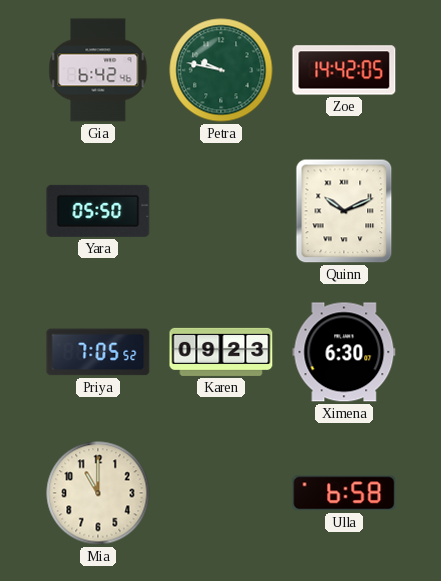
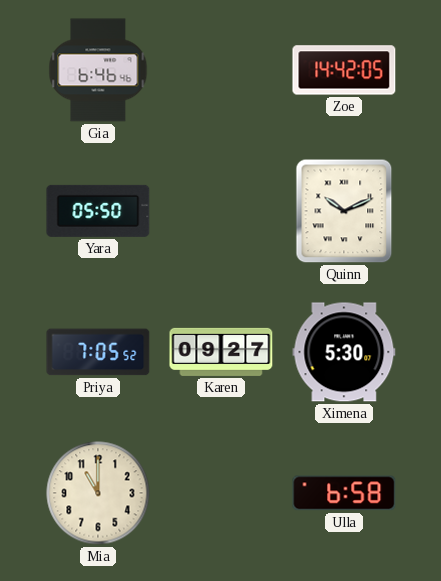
Gia: 6:42 -> 6:46 (98, 70)
Petra: 9:47 -> none (221, 70)
Karen: 09:23 -> 09:27 (221, 352)
Ximena: 6:30 -> 5:30 (344, 352)
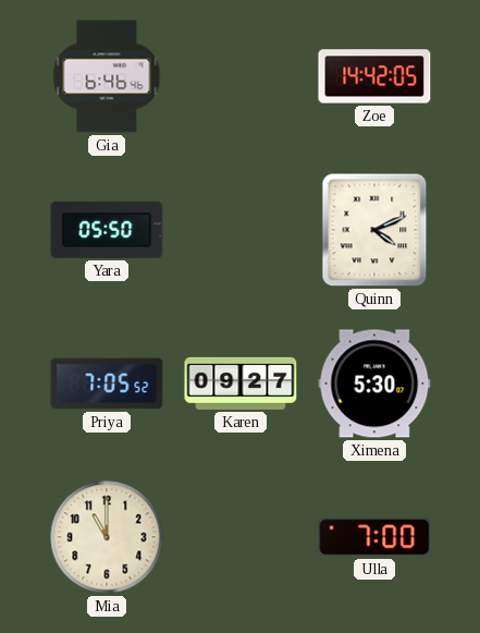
Quinn: 10:11 -> 4:11 (374, 230)
Ulla: 6:58 -> 7:00 (374, 537)
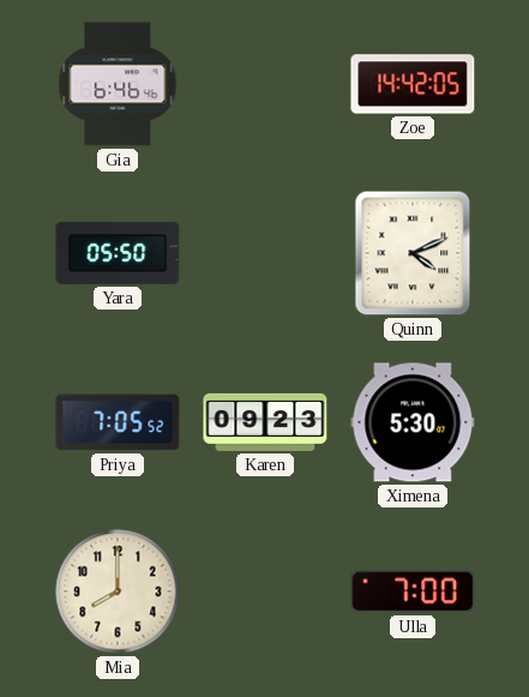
Karen: 09:27 -> 09:23 (265, 422)
Mia: 11:00 -> 8:00 (118, 591)
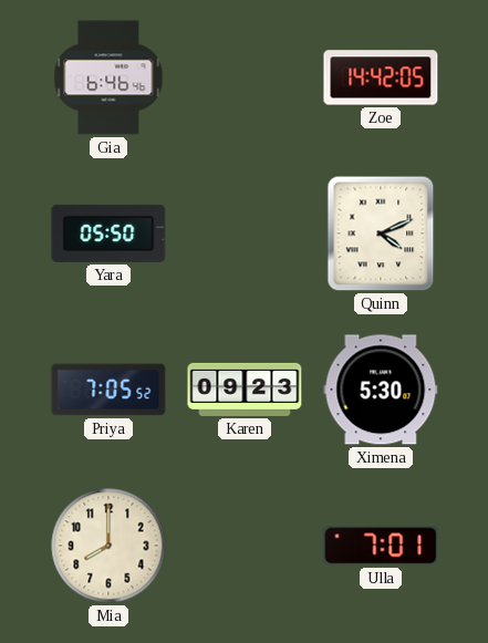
Ulla: 7:00 -> 7:01 (381, 546)
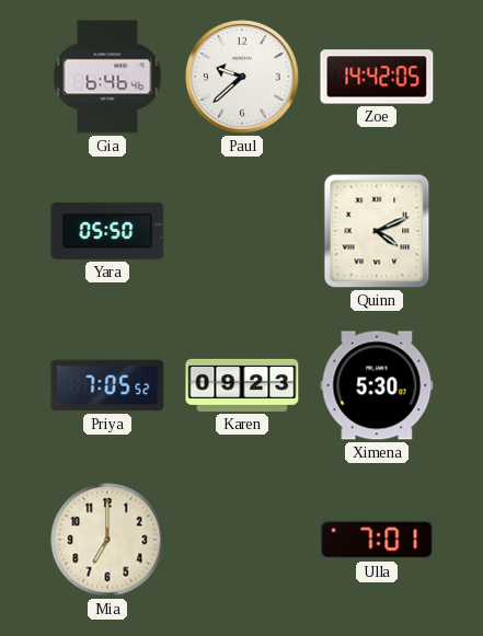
Paul: none -> 9:38 (242, 77)
Mia: 8:00 -> 7:00 (107, 540)
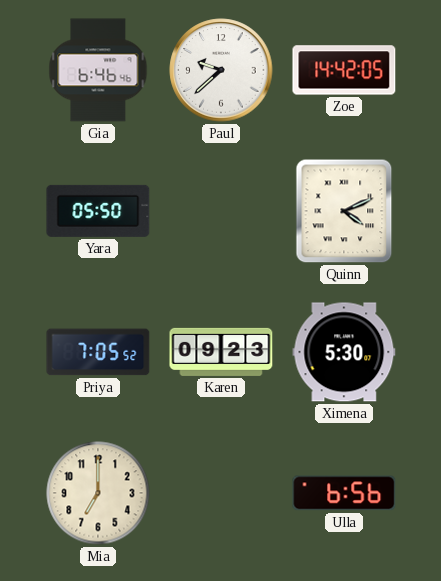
Ulla: 7:01 -> 6:56 (344, 493)
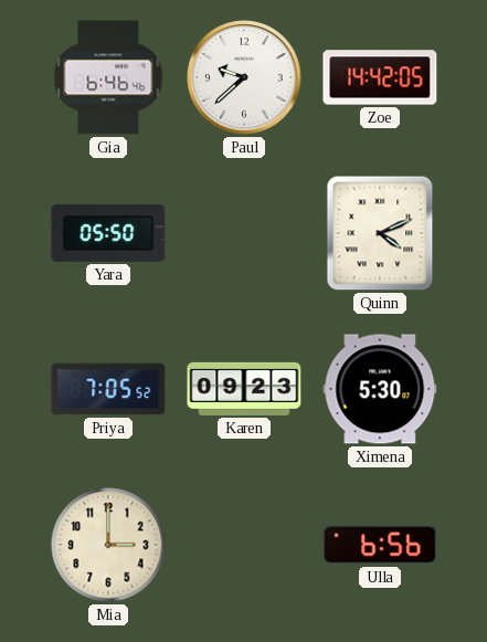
Mia: 7:00 -> 3:00 (108, 545)
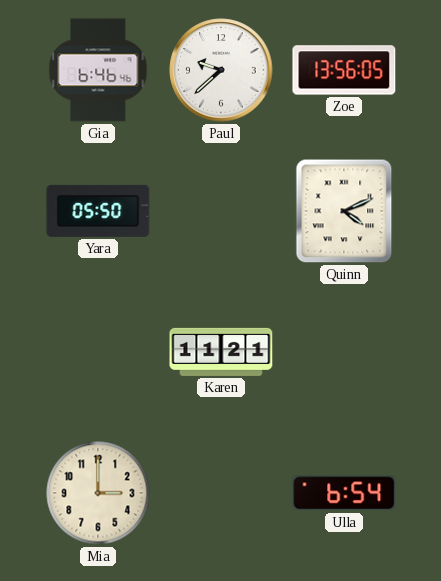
Zoe: 14:42 -> 13:56 (344, 70)
Priya: 7:05 -> none (108, 389)
Karen: 09:23 -> 11:21 (221, 352)
Ximena: 5:30 -> none (380, 389)
Ulla: 6:56 -> 6:54 (344, 493)
